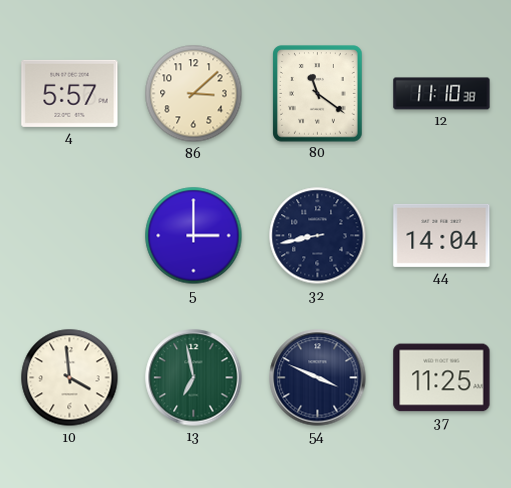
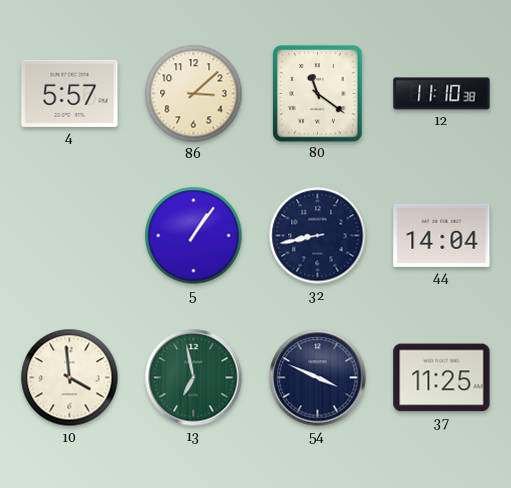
5: 3:00 -> 1:06 (194, 236)
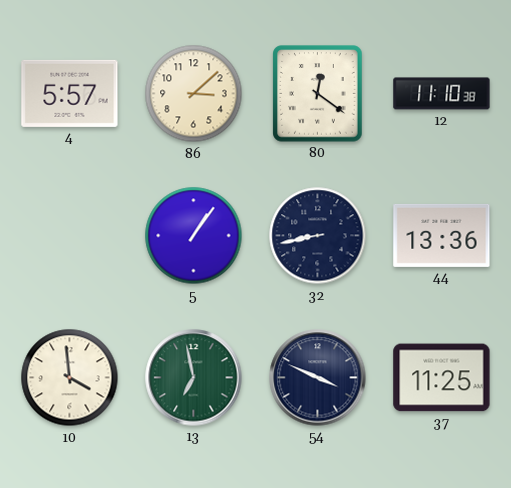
80: 11:21 -> 12:21 (318, 94)
44: 14:04 -> 13:36 (442, 235)
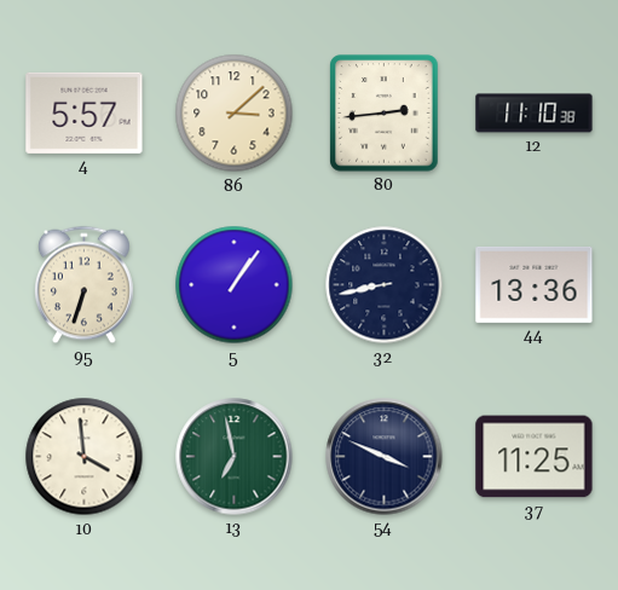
80: 12:21 -> 2:44 (385, 114)
95: none -> 6:33 (85, 285)
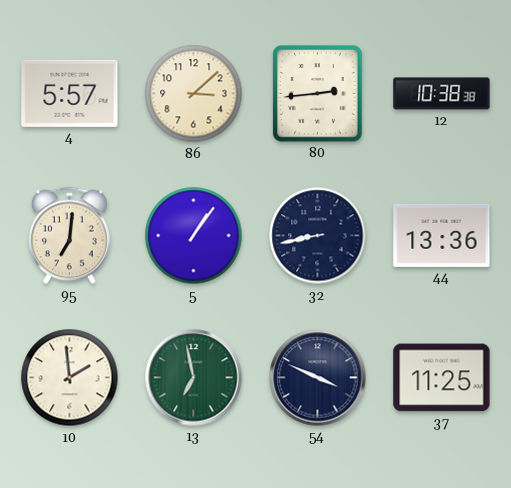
12: 11:10 -> 10:38 (442, 94)
95: 6:33 -> 7:01 (70, 236)
10: 3:59 -> 1:59 (70, 378)
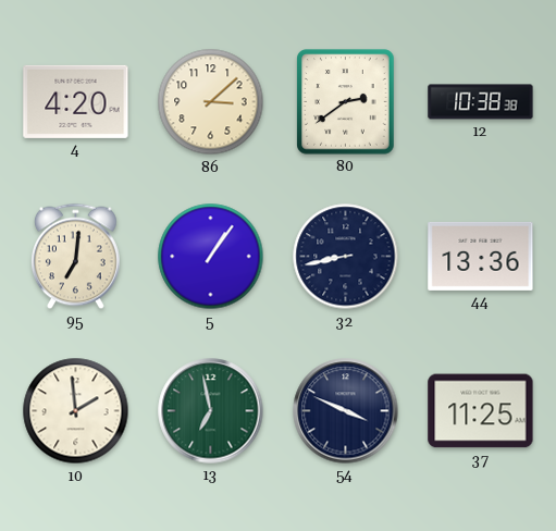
4: 5:57 -> 4:20 (76, 101)
80: 2:44 -> 2:39 (346, 102)
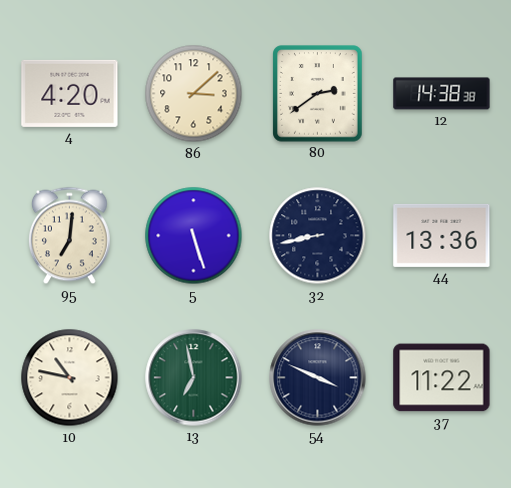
12: 10:38 -> 14:38 (442, 94)
5: 1:06 -> 5:27 (194, 236)
10: 1:59 -> 10:47 (70, 378)
37: 11:25 -> 11:22 (442, 378)
